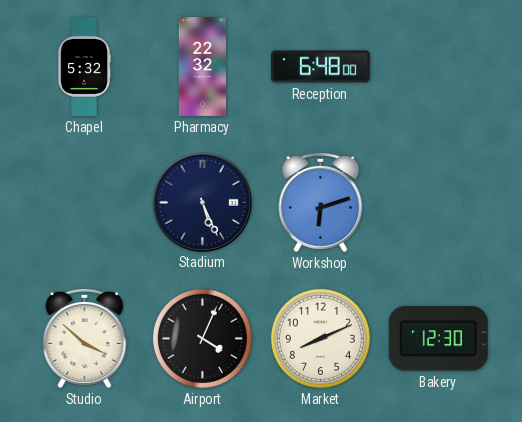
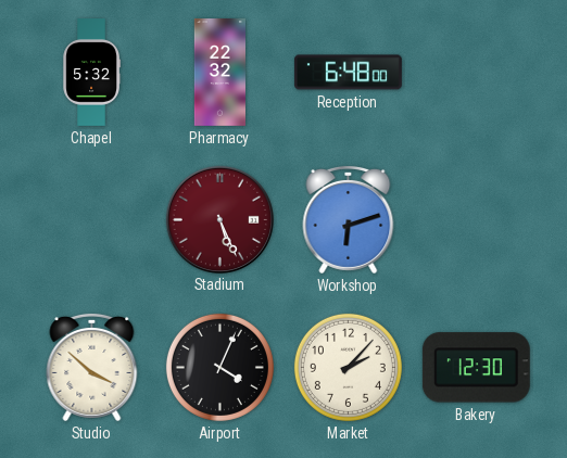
Stadium dial: navy -> burgundy (219, 219)
Market: 8:11 -> 2:07 (348, 367)
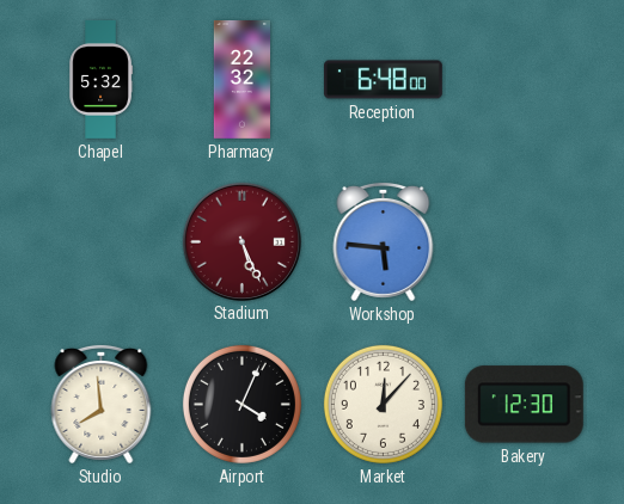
Workshop: 6:12 -> 5:46 (384, 241)
Studio: 3:52 -> 7:59 (102, 404)
Market: 2:07 -> 12:07 (383, 404)
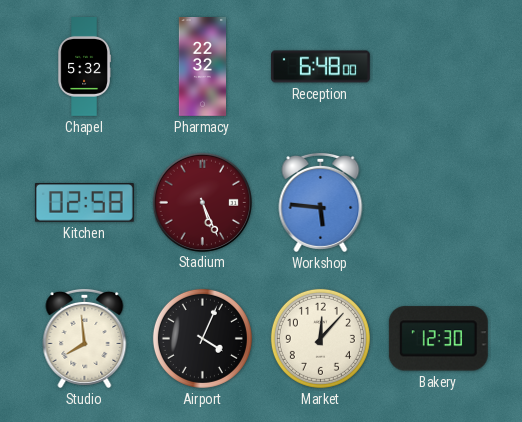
Kitchen: none -> 02:58 (84, 203)
